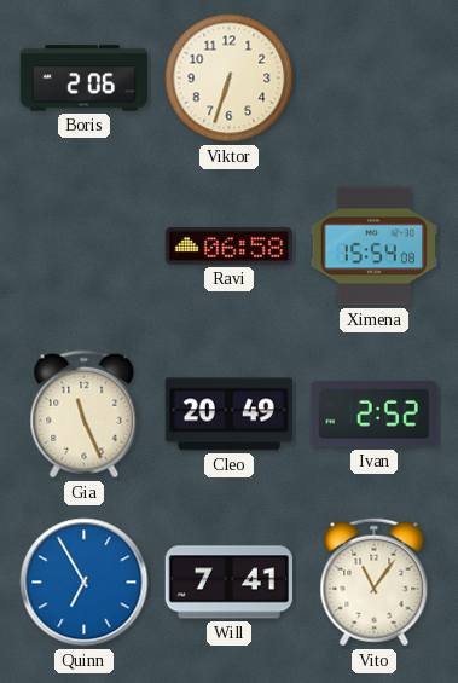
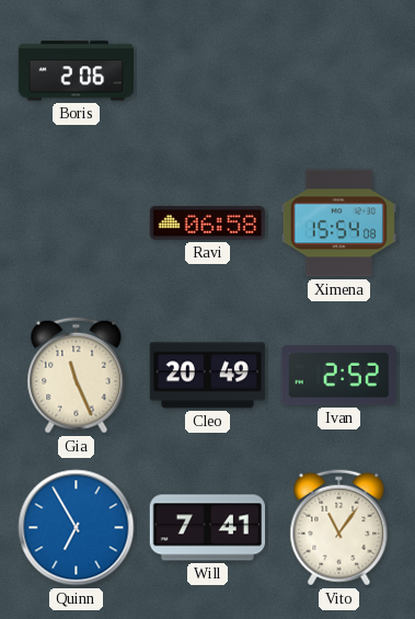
Viktor: 6:33 -> none (230, 79)
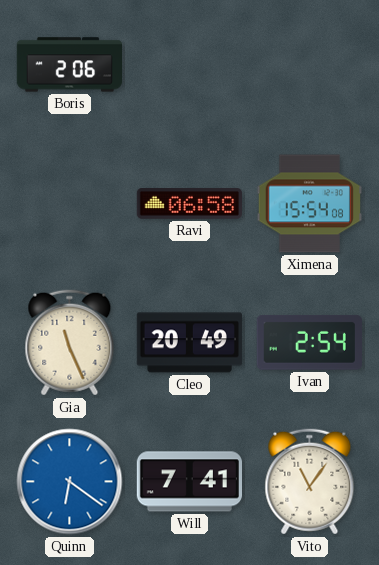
Ivan: 2:52 -> 2:54 (309, 342)
Quinn: 6:55 -> 6:21 (70, 482)
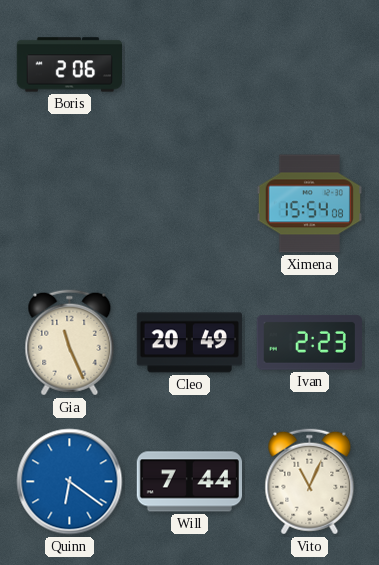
Ravi: 06:58 -> none (189, 204)
Ivan: 2:54 -> 2:23 (309, 342)
Will: 7:41 -> 7:44 (189, 482)
Vito: 11:06 -> 11:04 (310, 482)
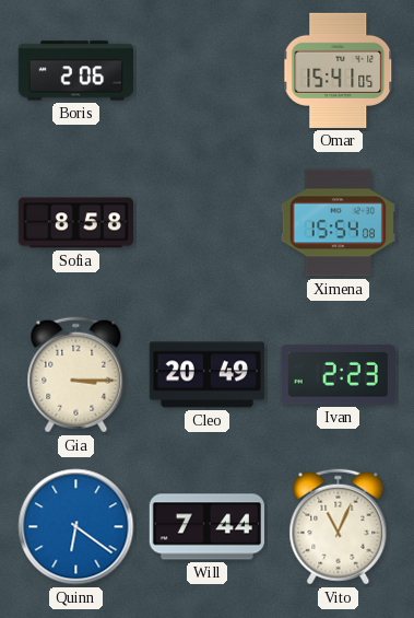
Omar: none -> 15:41 (339, 70)
Sofia: none -> 8:58 (75, 223)
Gia: 11:26 -> 3:15 (76, 375)
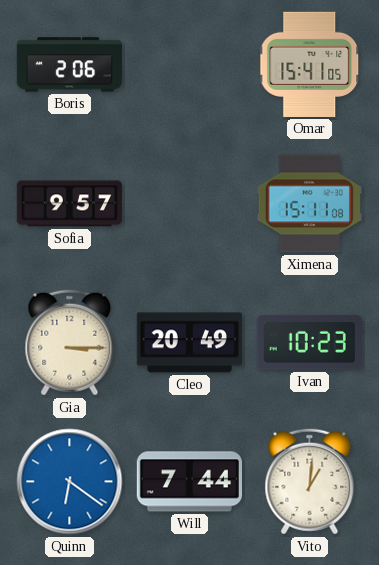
Sofia: 8:58 -> 9:57 (69, 204)
Ximena: 15:54 -> 15:11 (309, 204)
Ivan: 2:23 -> 10:23 (309, 342)
Vito: 11:04 -> 1:01 (310, 482)
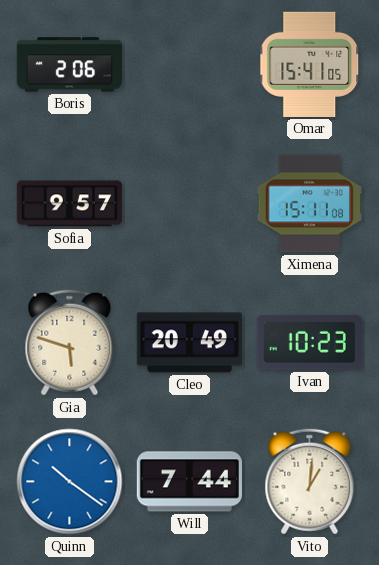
Gia: 3:15 -> 5:48 (70, 343)
Quinn: 6:21 -> 10:21 (70, 482)
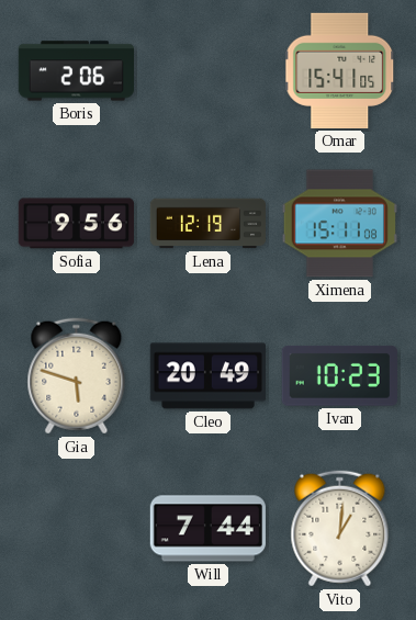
Sofia: 9:57 -> 9:56 (76, 224)
Lena: none -> 12:19 (209, 224)
Quinn: 10:21 -> none (70, 482)
